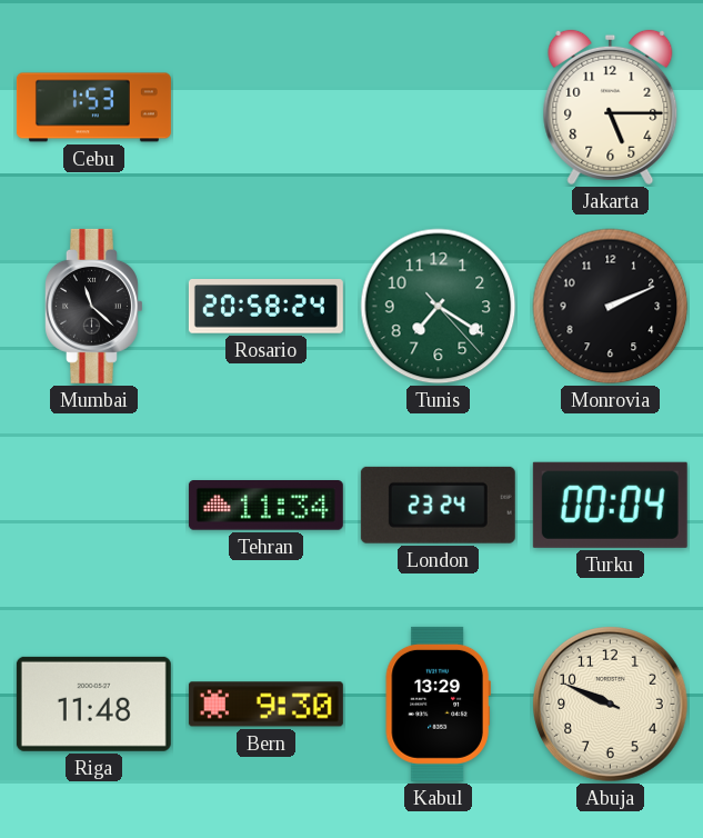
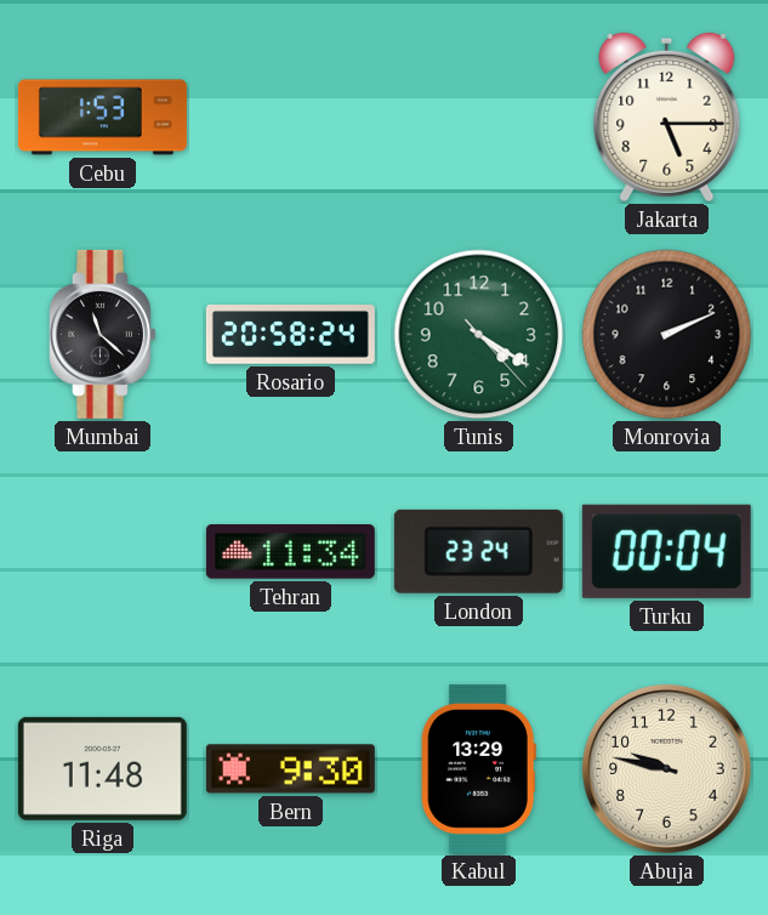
Tunis: 7:20 -> 4:20 (479, 335)
Abuja: 9:49 -> 9:47 (667, 769)
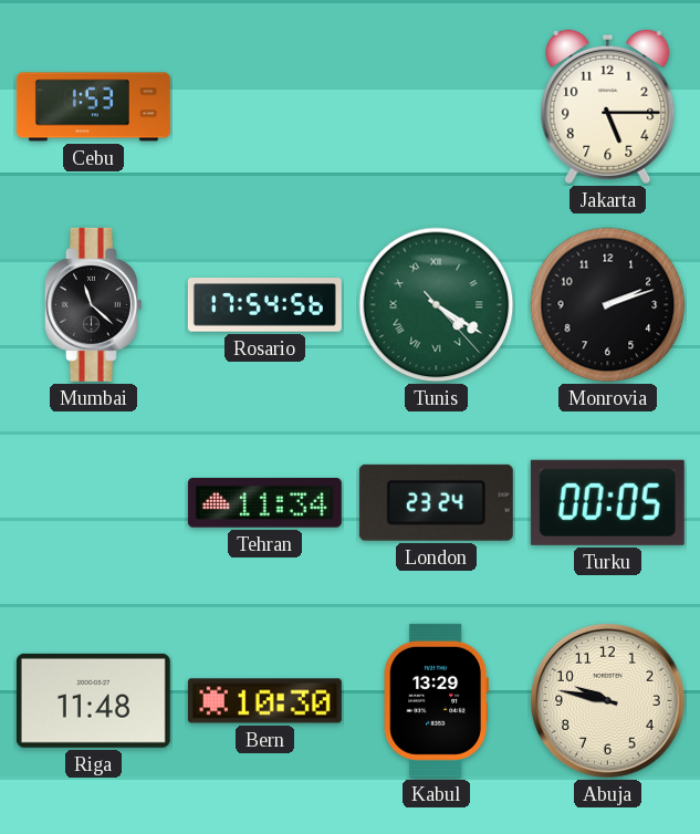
Rosario: 20:58 -> 17:54 (264, 305)
Tunis numerals: Arabic -> Roman (437, 305)
Monrovia: 2:11 -> 2:12 (608, 305)
Turku: 00:04 -> 00:05 (607, 502)
Bern: 9:30 -> 10:30 (264, 701)
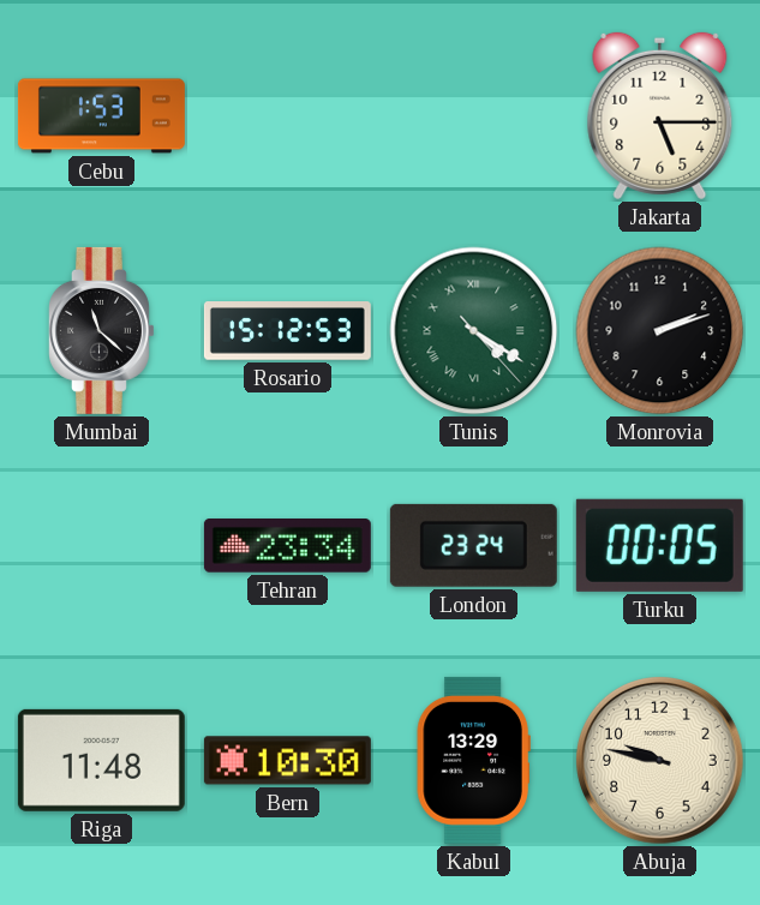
Rosario: 17:54 -> 15:12 (287, 331)
Tehran: 11:34 -> 23:34 (287, 546)
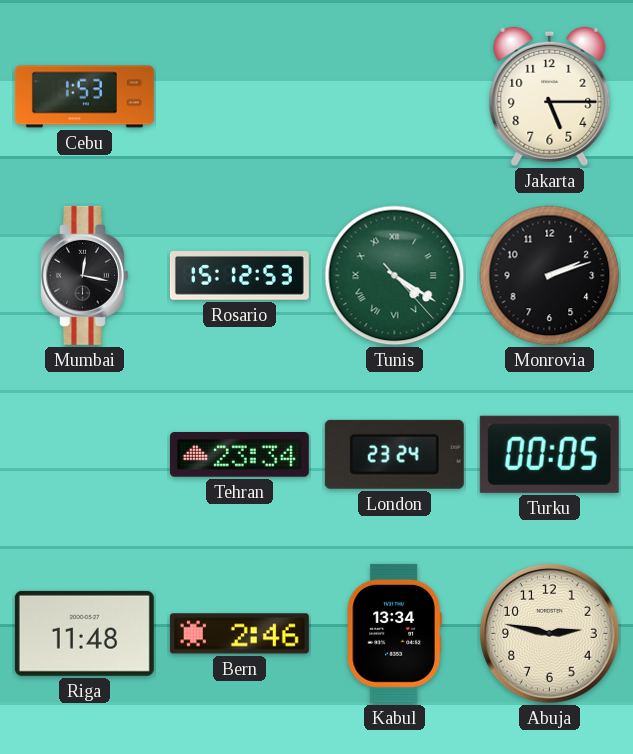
Mumbai: 11:22 -> 12:17 (85, 275)
Bern: 10:30 -> 2:46 (239, 634)
Kabul: 13:29 -> 13:34 (394, 633)
Abuja: 9:47 -> 2:47 (550, 634)
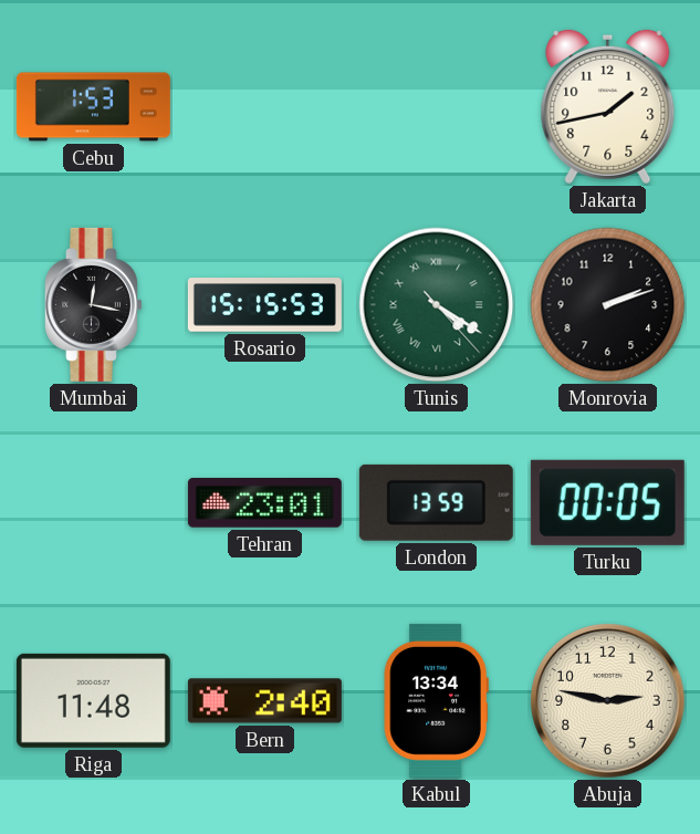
Jakarta: 5:15 -> 1:43 (608, 107)
Rosario: 15:12 -> 15:15 (264, 305)
Tehran: 23:34 -> 23:01 (264, 503)
London: 23:24 -> 13:59 (436, 502)
Bern: 2:46 -> 2:40 (264, 701)
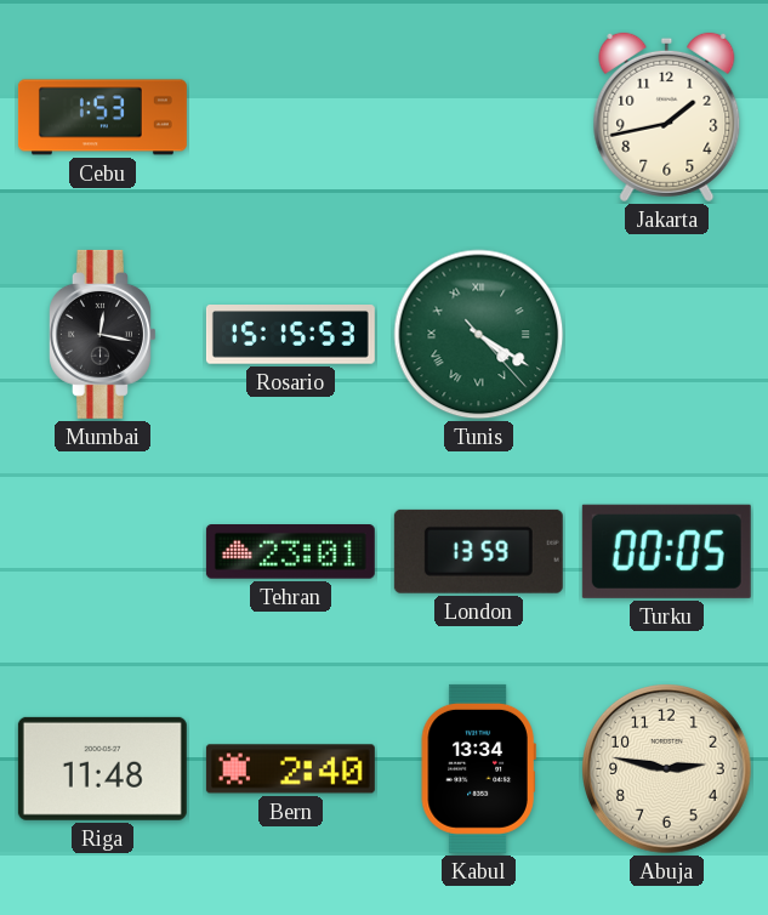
Monrovia: 2:12 -> none (608, 305)
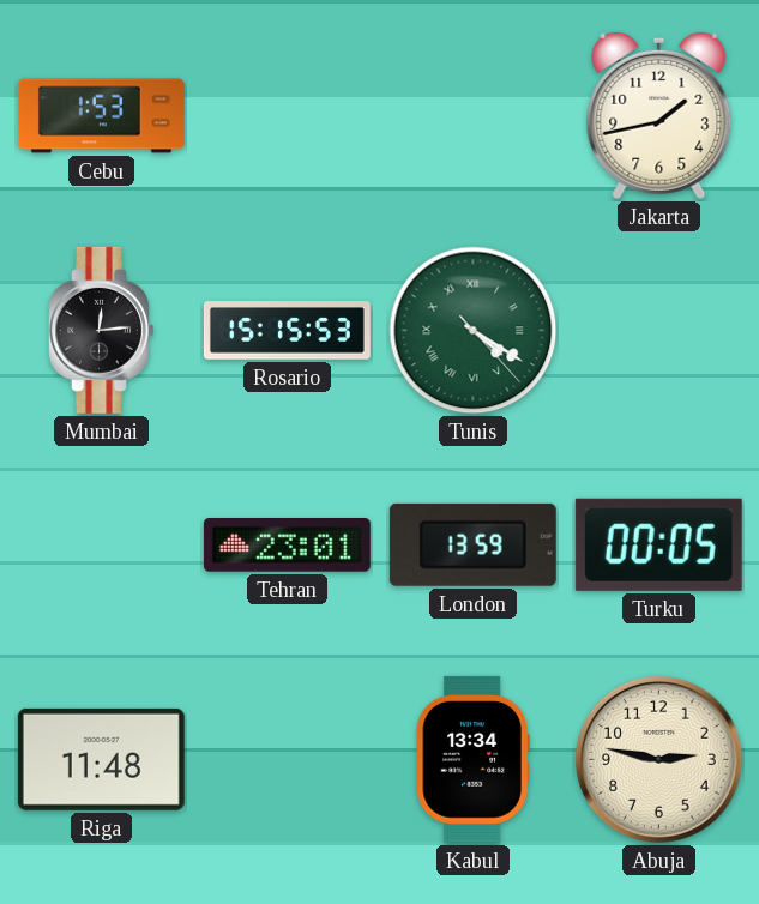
Mumbai: 12:17 -> 12:14 (102, 330)
Bern: 2:40 -> none (290, 769)
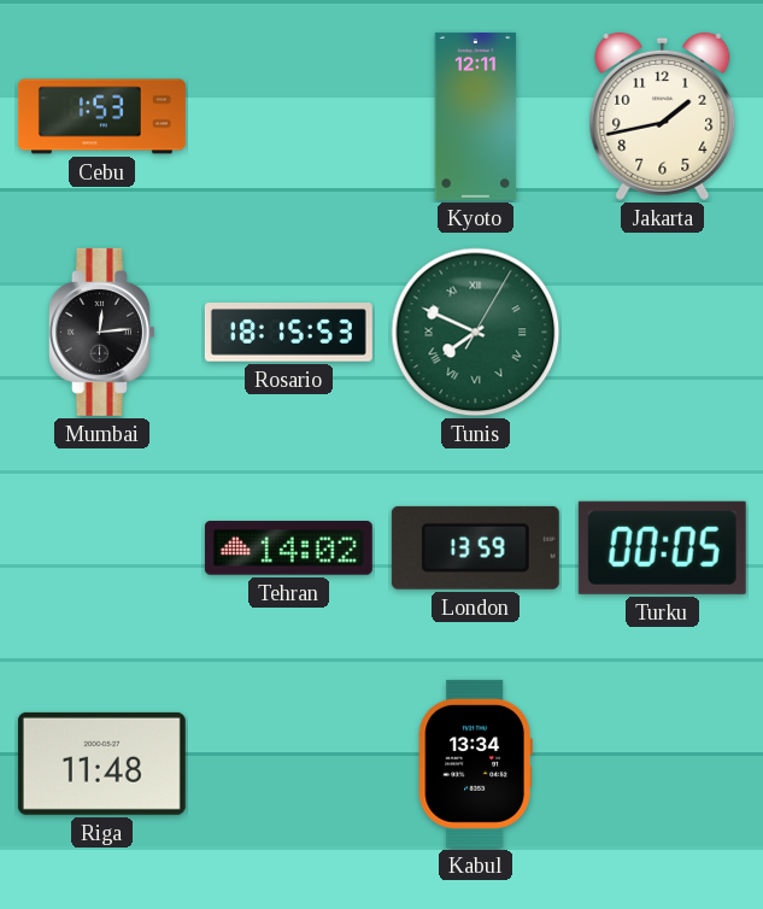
Kyoto: none -> 12:11 (476, 116)
Rosario: 15:15 -> 18:15 (288, 333)
Tunis: 4:20 -> 7:49 (476, 333)
Tehran: 23:01 -> 14:02 (288, 549)
Abuja: 2:47 -> none (659, 760)
